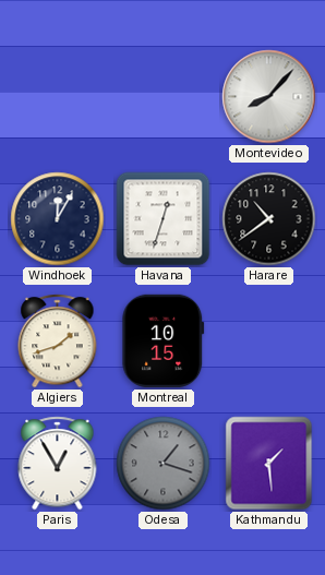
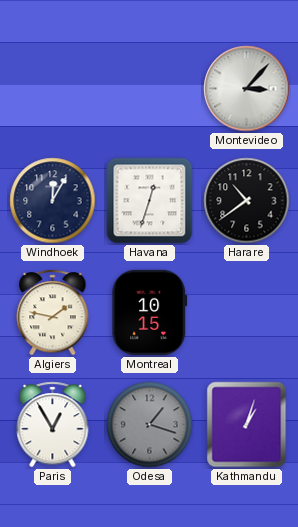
Montevideo: 8:07 -> 3:07 (247, 89)
Algiers: 1:42 -> 1:47 (53, 313)
Kathmandu: 1:29 -> 1:03 (247, 425)
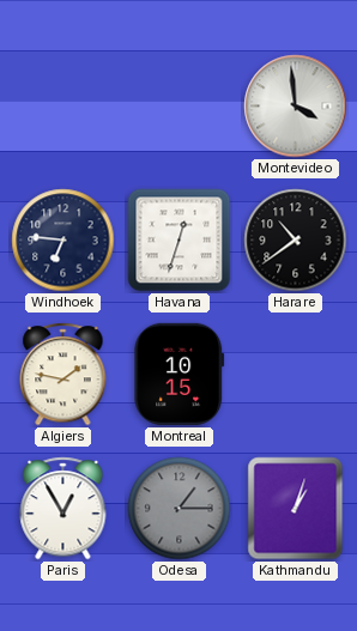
Montevideo: 3:07 -> 3:59 (296, 107)
Windhoek: 12:05 -> 6:46 (63, 241)
Odesa: 1:18 -> 1:15 (180, 509)
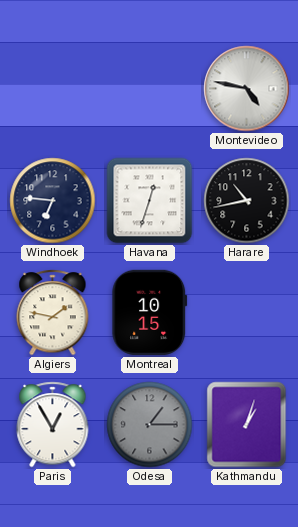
Montevideo: 3:59 -> 4:47 (247, 89)
Harare: 10:39 -> 10:43 (247, 201)
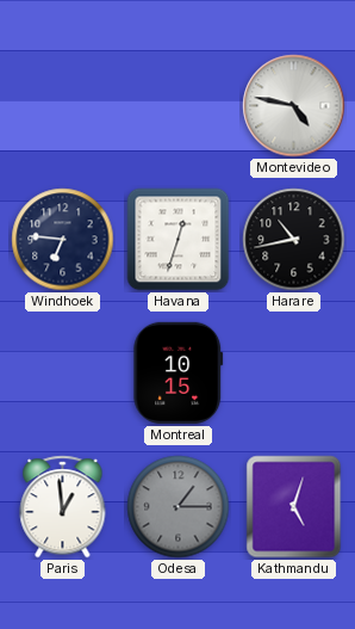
Algiers: 1:47 -> none (53, 313)
Paris: 12:55 -> 12:59 (63, 507)
Kathmandu: 1:03 -> 5:03 (294, 507)
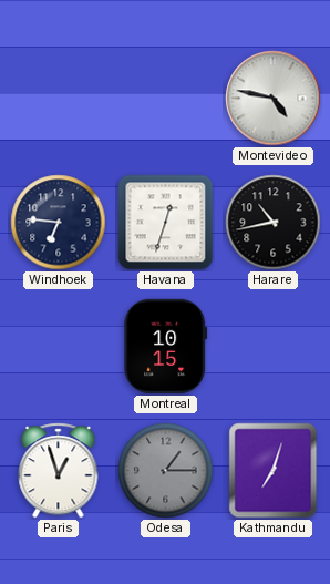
Paris: 12:59 -> 12:57 (59, 471)
Kathmandu: 5:03 -> 7:03 (274, 471)
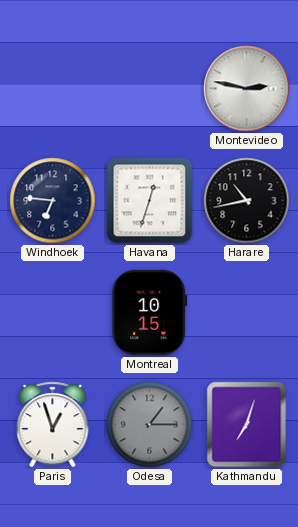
Montevideo: 4:47 -> 2:47 (247, 89)
